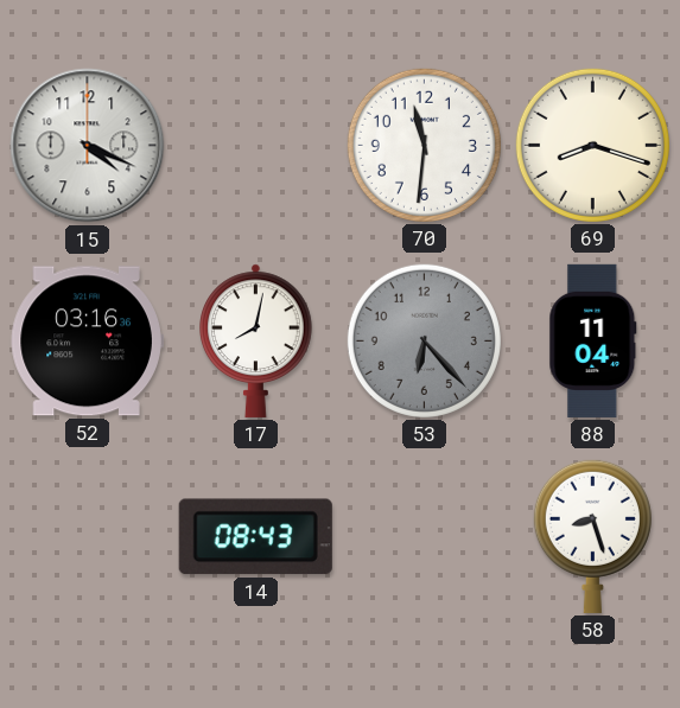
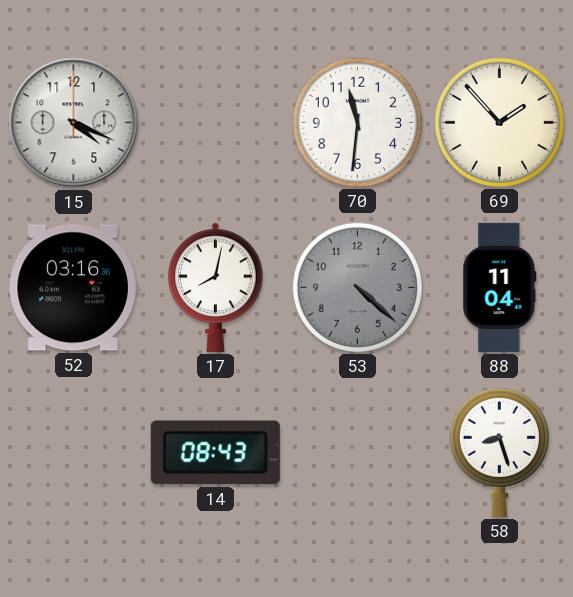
69: 8:18 -> 1:53 (499, 122)
53: 6:23 -> 4:22 (357, 287)
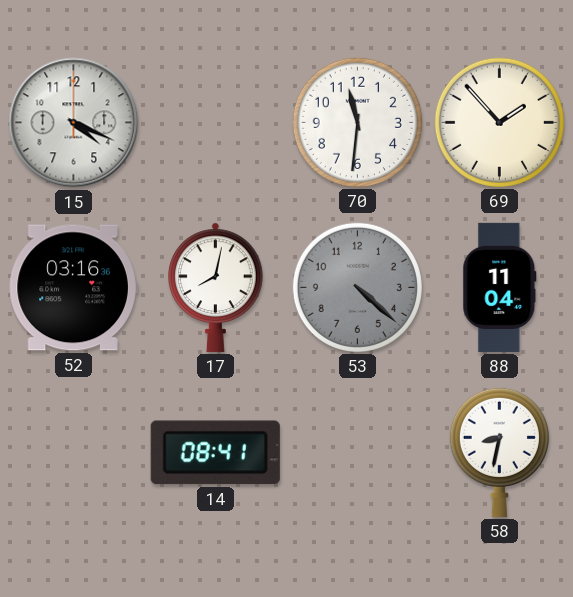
14: 08:43 -> 08:41 (215, 453)
58: 8:27 -> 8:32 (499, 452)
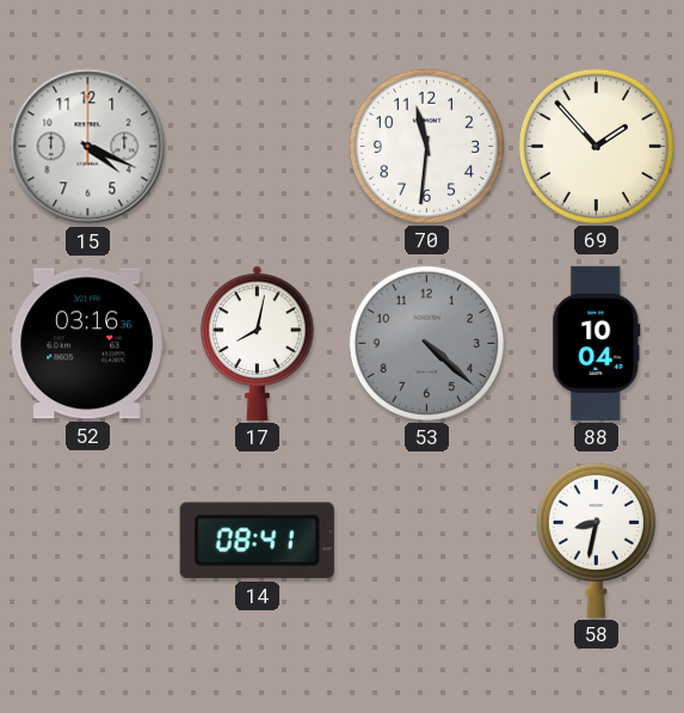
88: 11:04 -> 10:04 (597, 343)
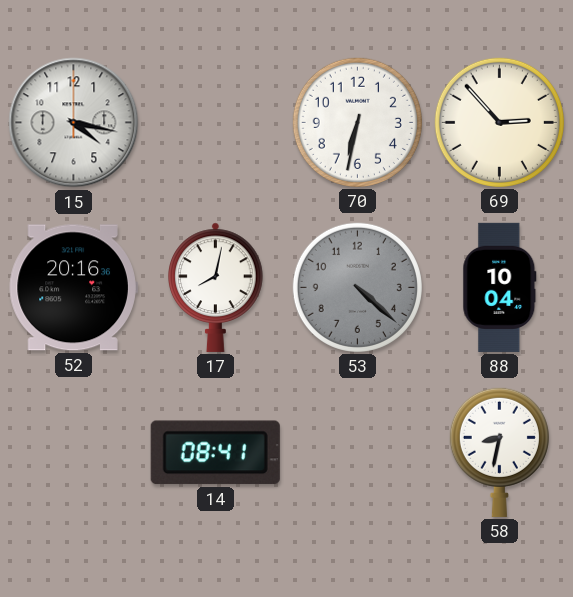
15: 4:19 -> 4:17 (74, 123)
70: 11:31 -> 6:32 (357, 122)
69: 1:53 -> 2:53 (499, 122)
52: 03:16 -> 20:16 (73, 288)
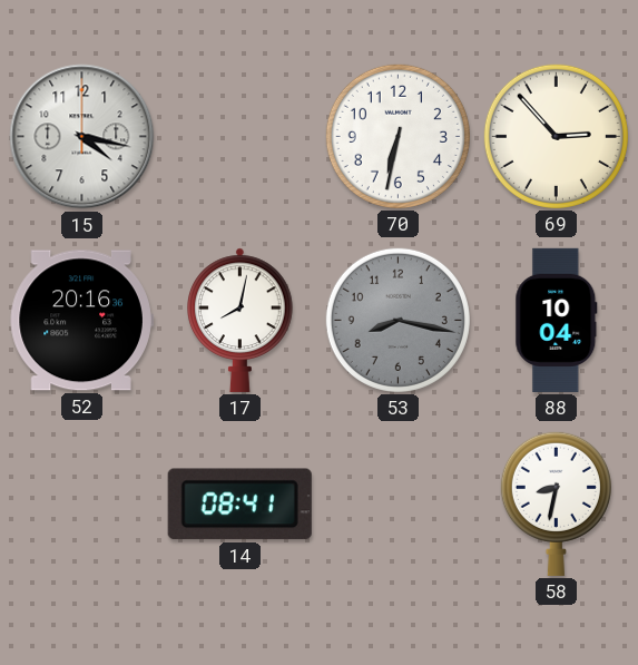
53: 4:22 -> 8:17 (397, 320)
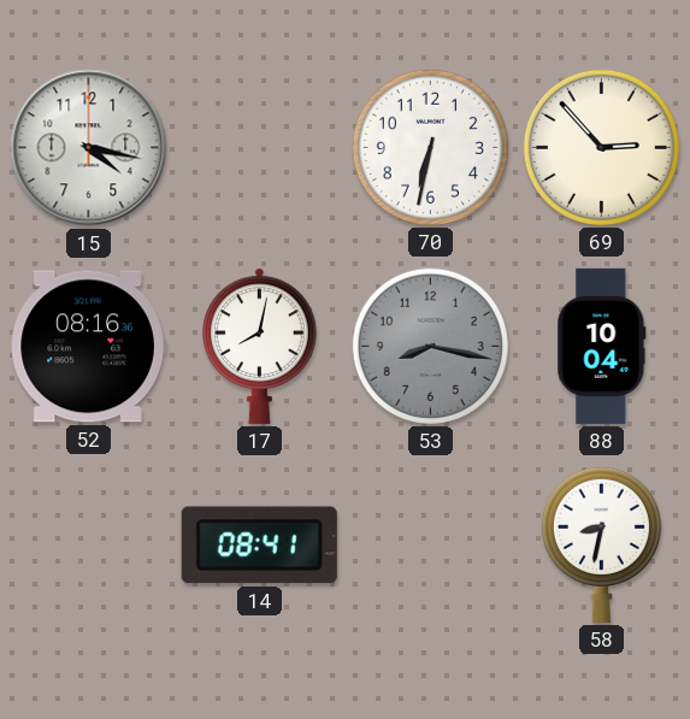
52: 20:16 -> 08:16 (88, 347)
